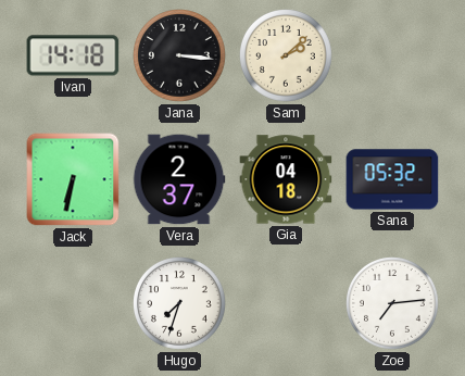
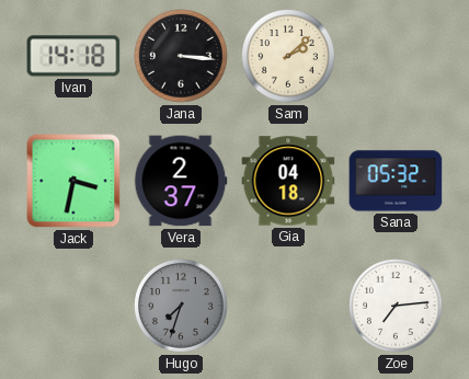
Jack: 6:32 -> 3:32 (73, 181)
Hugo dial: white -> grey (182, 307)
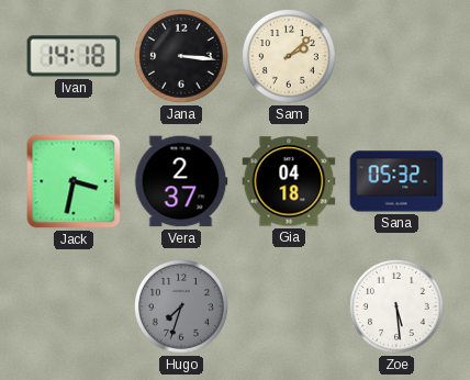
Zoe: 7:14 -> 5:29 (398, 308)
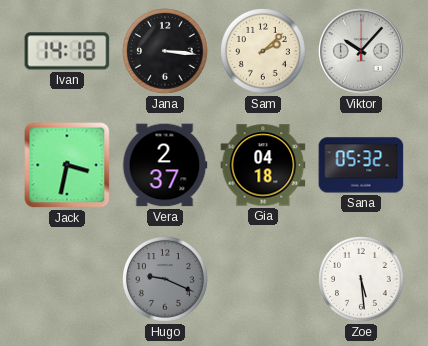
Viktor: none -> 10:07 (361, 51)
Hugo: 7:33 -> 9:19 (166, 280)
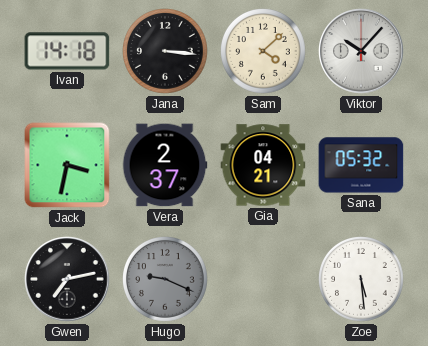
Sam: 2:08 -> 4:08 (264, 52)
Gia: 04:18 -> 04:21 (263, 165)
Gwen: none -> 7:13 (67, 279)
